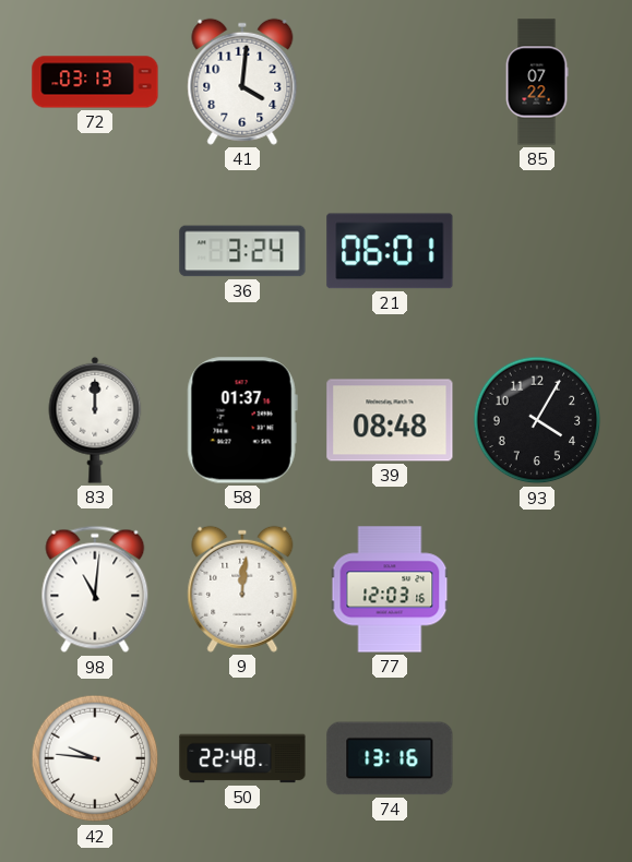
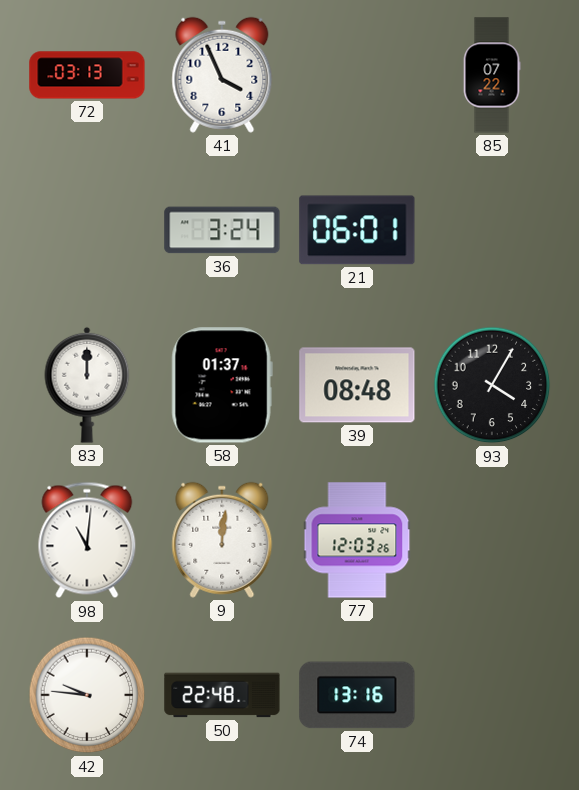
41: 4:01 -> 3:56 (222, 75)
77: 12:03:16 -> 12:03:26 (357, 540)
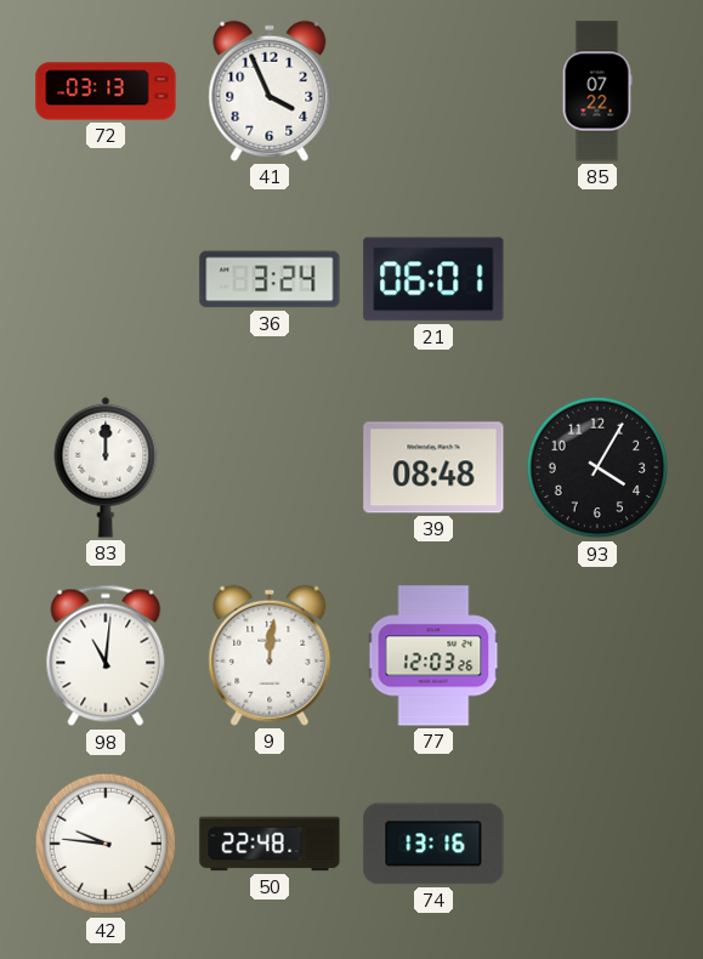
58: 01:37 -> none (222, 385)
